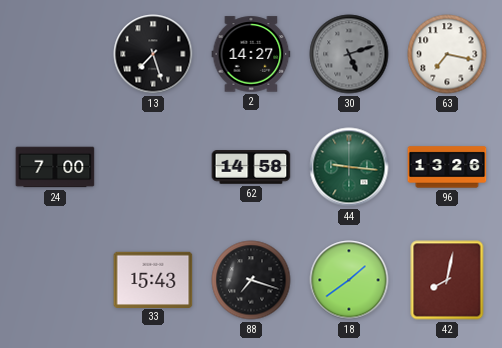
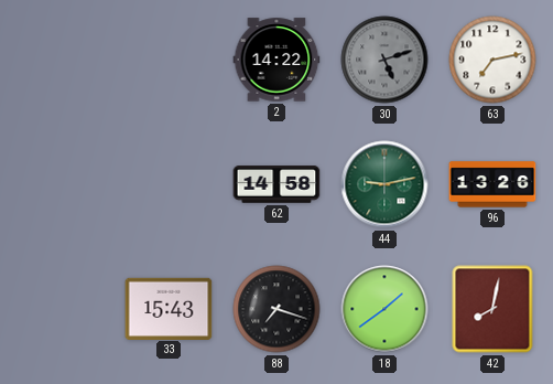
13: 7:27 -> none (153, 54)
2: 14:27 -> 14:22 (276, 60)
63: 7:17 -> 7:13 (492, 60)
24: 7:00 -> none (55, 167)
44: 9:16 -> 9:13 (384, 184)
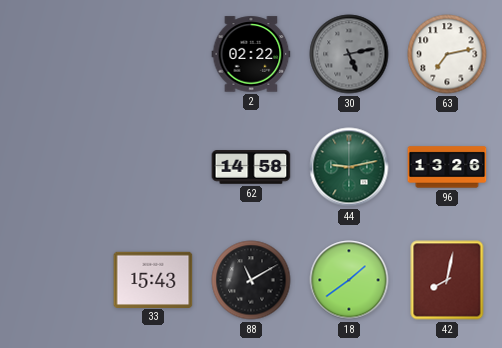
2: 14:22 -> 02:22 (251, 54)
30: 5:12 -> 5:13 (349, 54)
88: 7:18 -> 11:10 (251, 280)
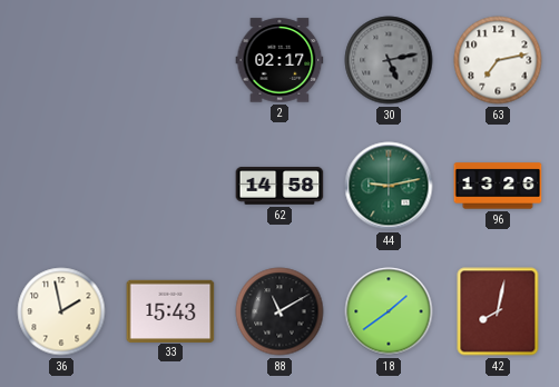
2: 02:22 -> 02:17 (279, 60)
36: none -> 1:58 (61, 311)
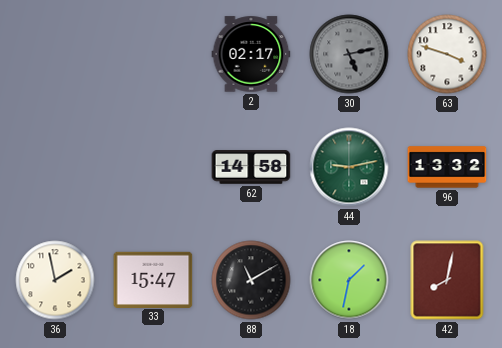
63: 7:13 -> 3:48 (447, 54)
96: 13:26 -> 13:32 (447, 167)
33: 15:43 -> 15:47 (153, 279)
18: 1:39 -> 1:32 (349, 280)
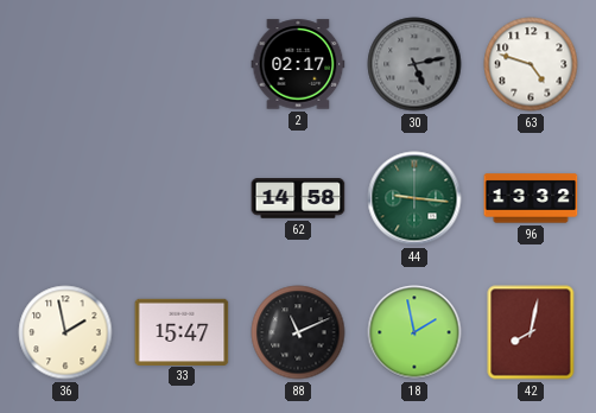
63: 3:48 -> 4:48 (531, 64)
44: 9:13 -> 9:16 (414, 198)
88: 11:10 -> 11:11 (298, 332)
18: 1:32 -> 1:58 (414, 332)
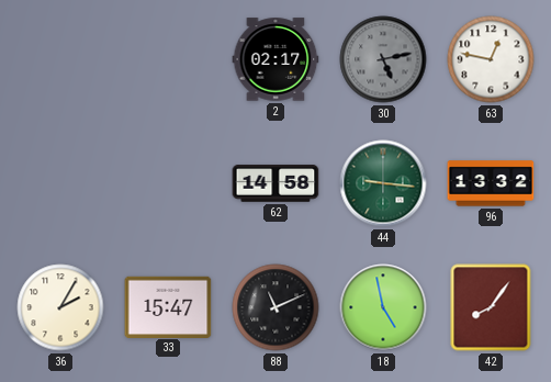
63: 4:48 -> 12:47 (491, 59)
36: 1:58 -> 2:05 (60, 307)
18: 1:58 -> 4:58 (383, 307)
42: 8:02 -> 8:06 (491, 307)
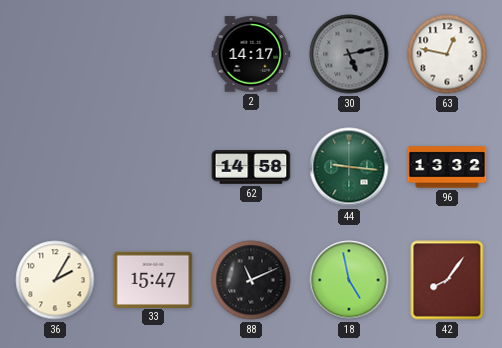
2: 02:17 -> 14:17 (251, 54)
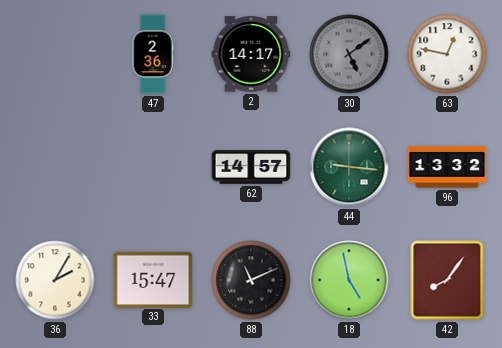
47: none -> 2:36 (153, 54)
30: 5:13 -> 5:09 (349, 54)
62: 14:58 -> 14:57 (251, 167)
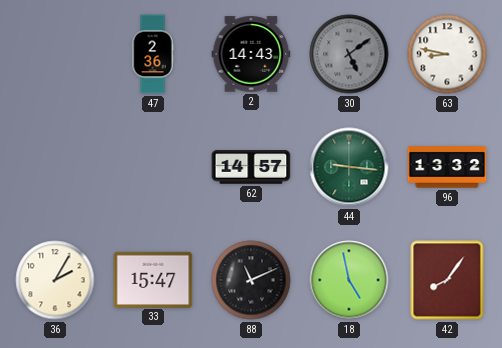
2: 14:17 -> 14:43 (251, 54)
63: 12:47 -> 8:47 (447, 54)
